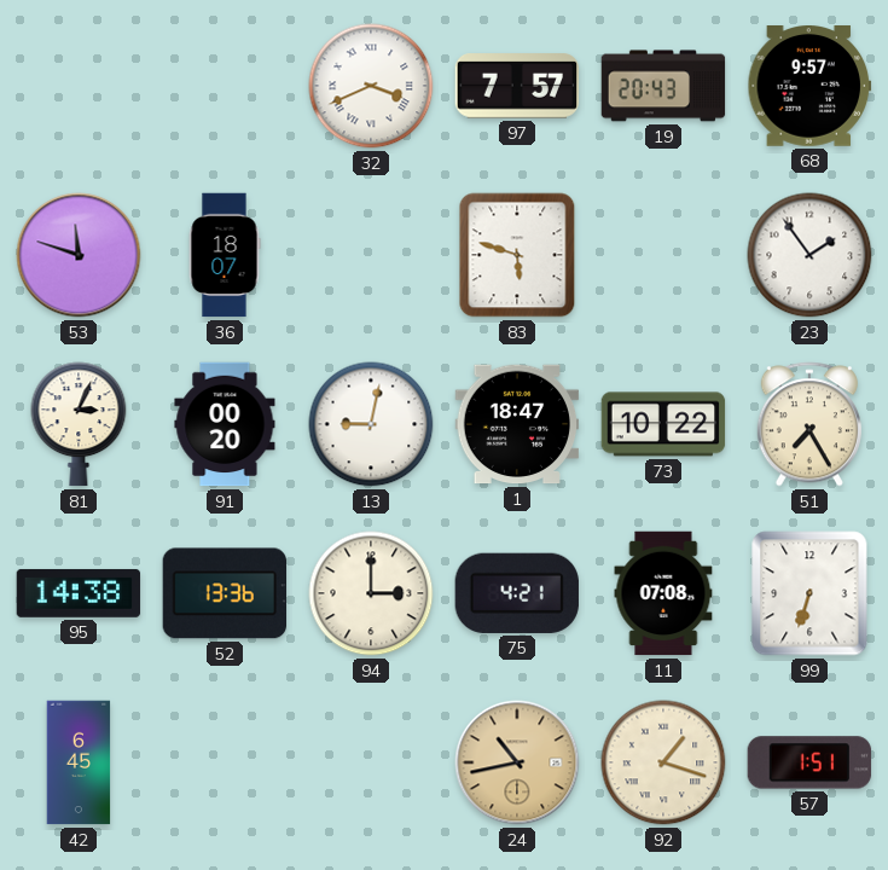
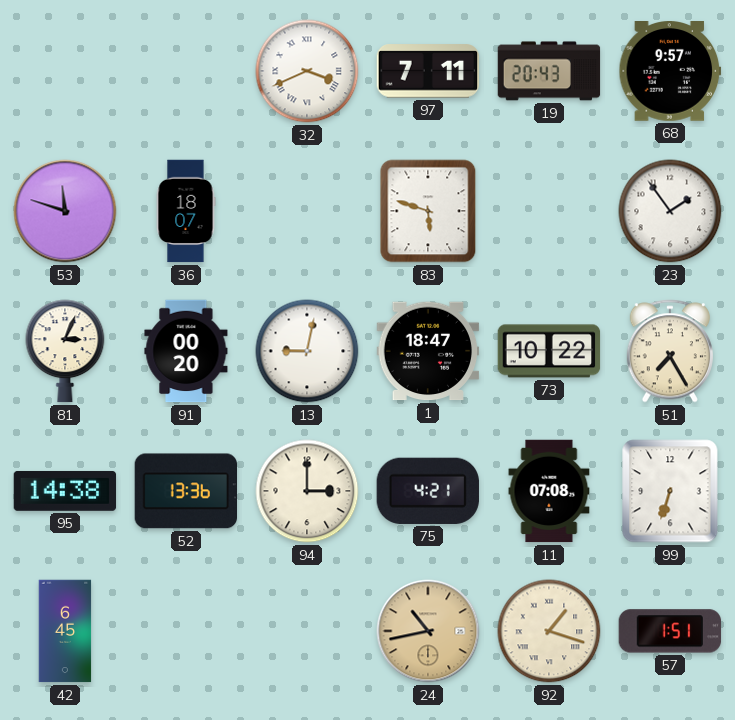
97: 7:57 -> 7:11 (428, 71)
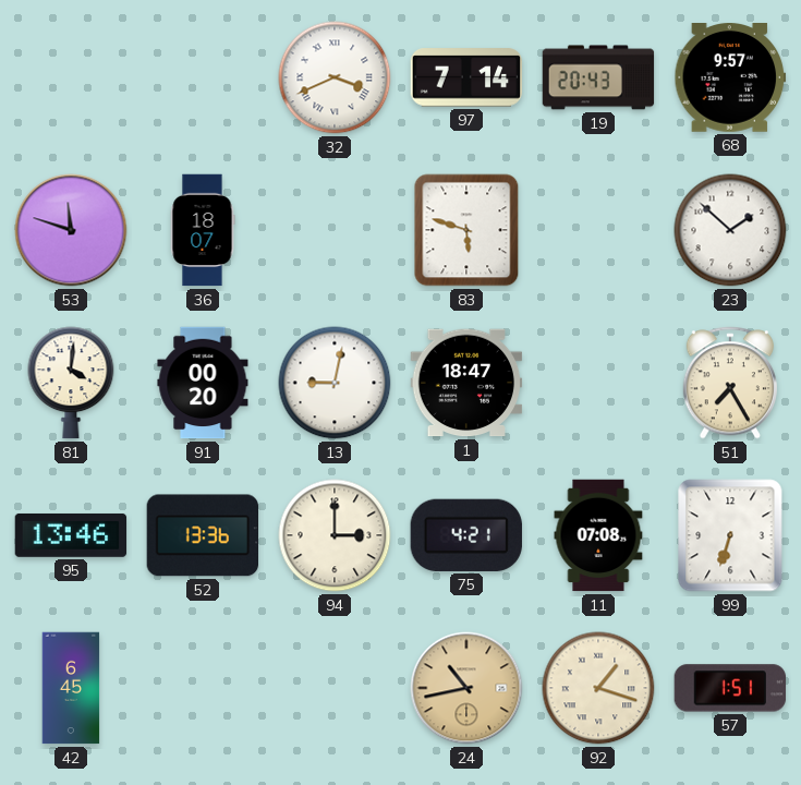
97: 7:11 -> 7:14 (466, 77)
23: 1:54 -> 1:52 (730, 230)
81: 3:04 -> 4:01 (71, 383)
73: 10:22 -> none (549, 351)
95: 14:38 -> 13:46 (71, 535)
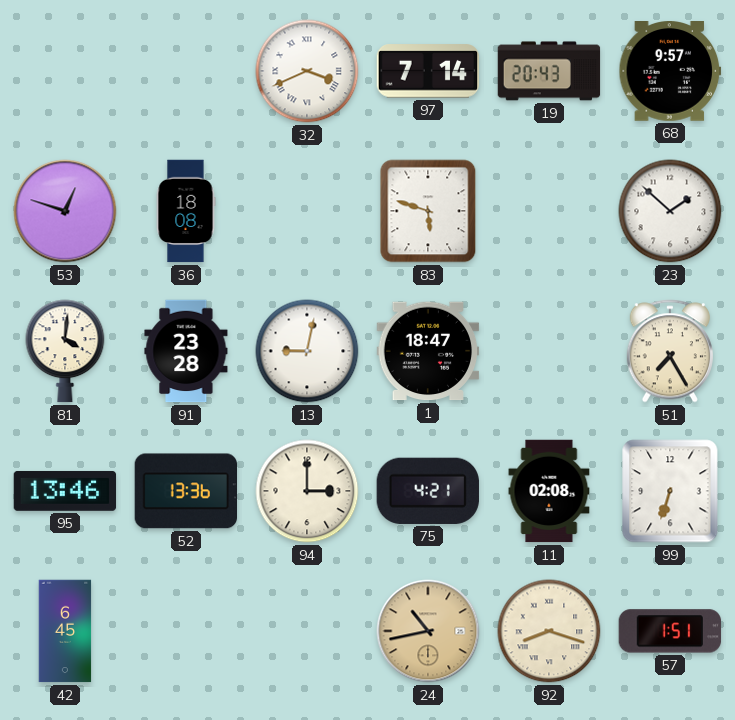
53: 11:48 -> 12:48 (65, 211)
36: 18:07 -> 18:08 (186, 211)
91: 00:20 -> 23:28 (186, 351)
11: 07:08 -> 02:08 (549, 491)
92: 1:18 -> 8:18 (549, 631)
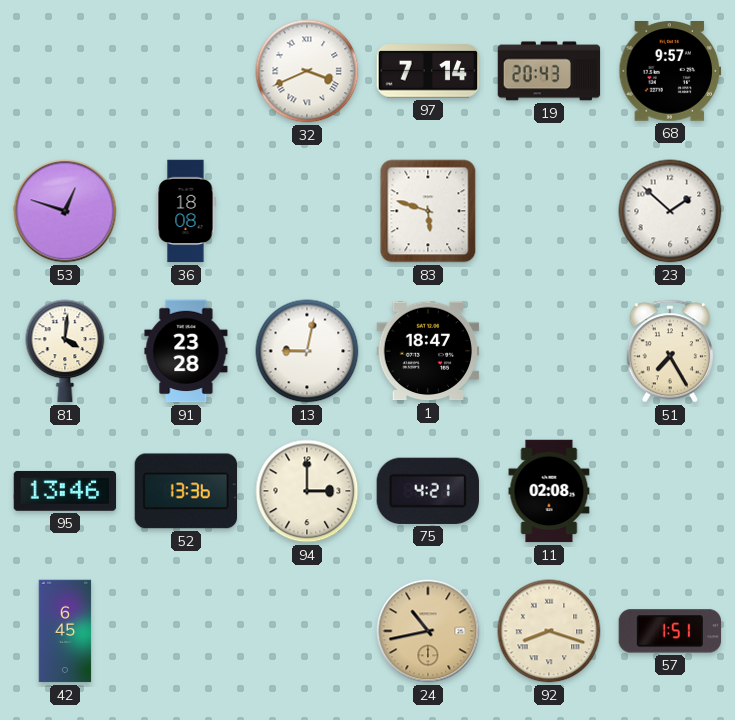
99: 6:33 -> none (670, 491)
